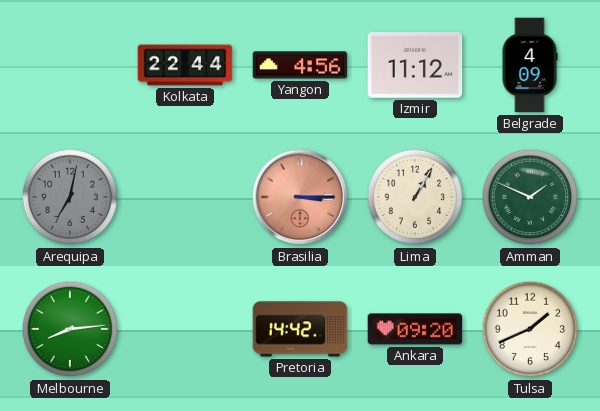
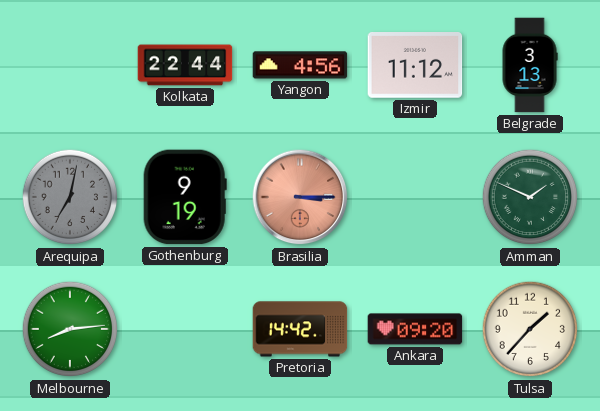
Belgrade: 4:09 -> 3:13 (530, 65)
Gothenburg: none -> 9:19 (185, 197)
Lima: 1:05 -> none (415, 197)
Tulsa: 1:41 -> 1:37 (530, 329)
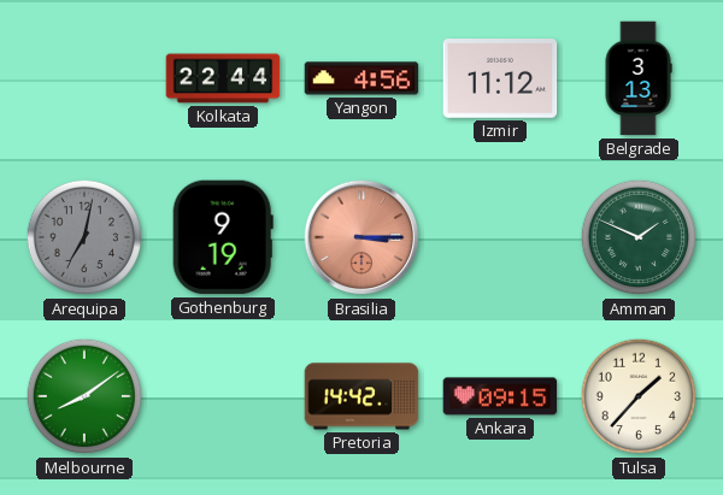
Melbourne: 8:14 -> 8:09 (84, 396)
Ankara: 09:20 -> 09:15 (500, 396)
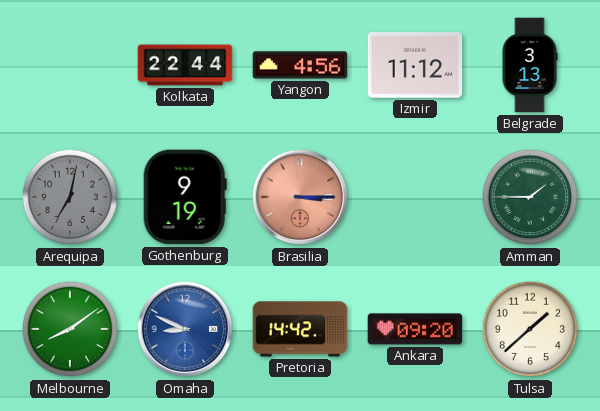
Amman: 1:49 -> 1:45 (530, 197)
Omaha: none -> 8:49 (185, 329)
Ankara: 09:15 -> 09:20 (415, 329)
Tulsa: 1:37 -> 1:38 (530, 329)
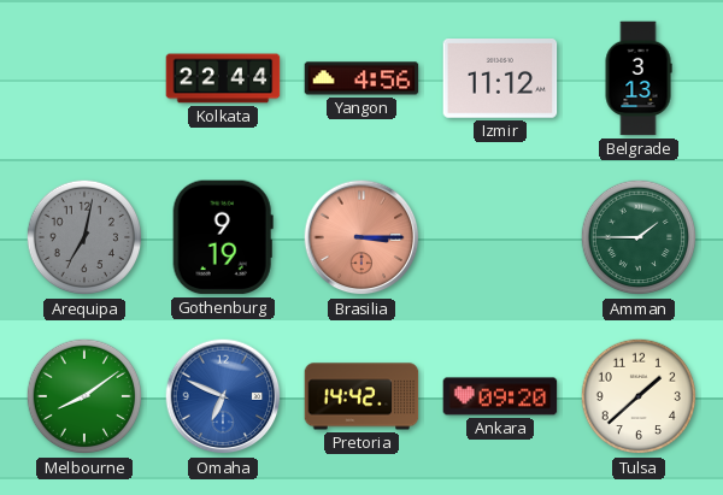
Omaha: 8:49 -> 6:49 (223, 396)
